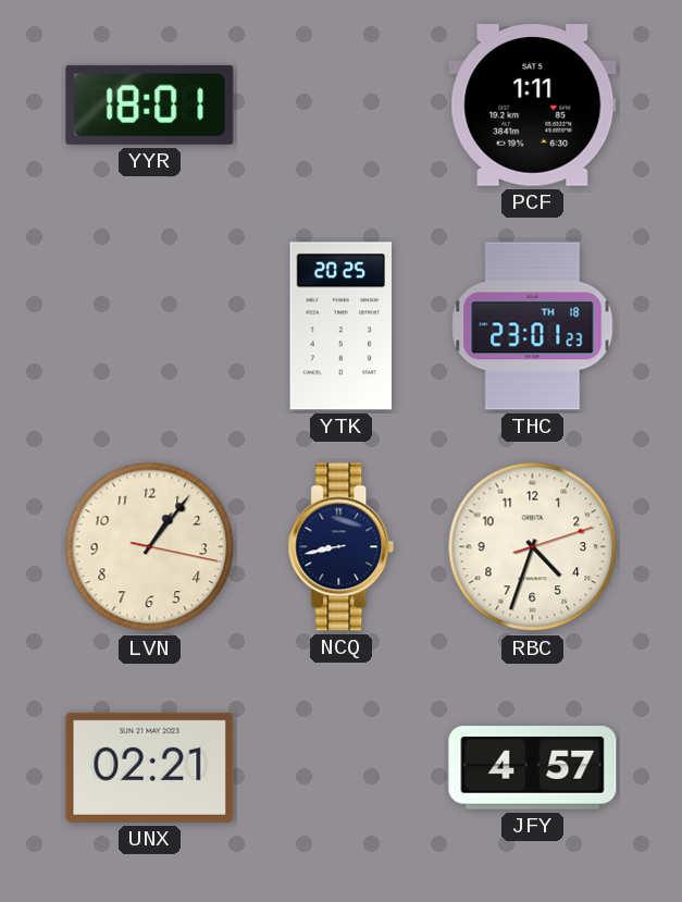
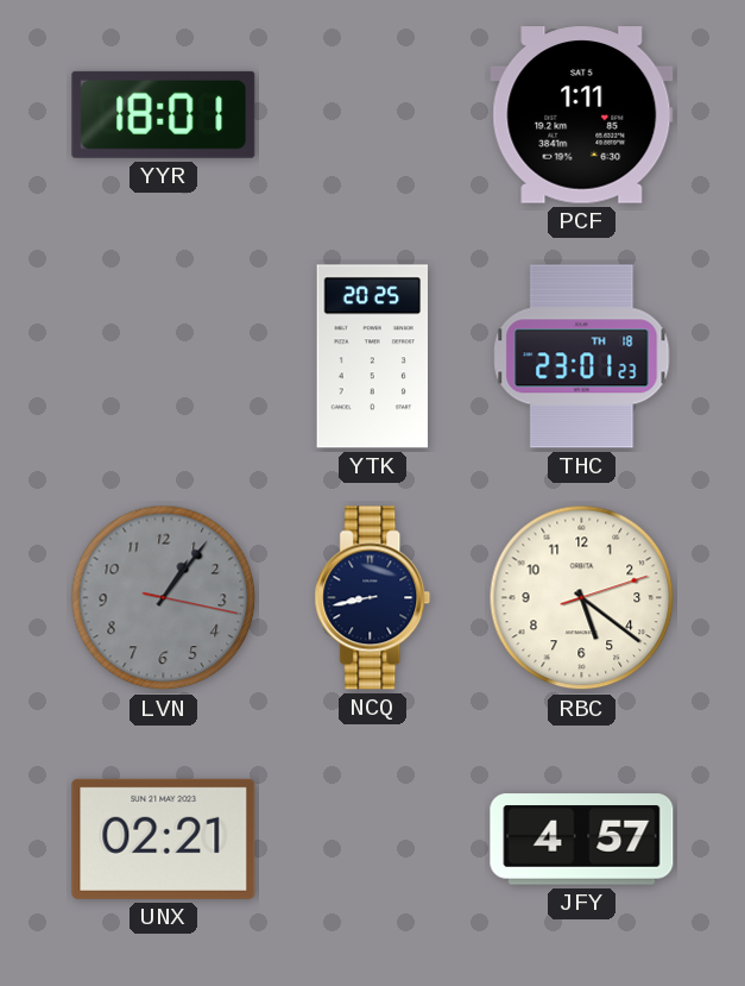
LVN dial: cream -> grey (164, 598)
RBC: 4:33 -> 5:21 (582, 598)
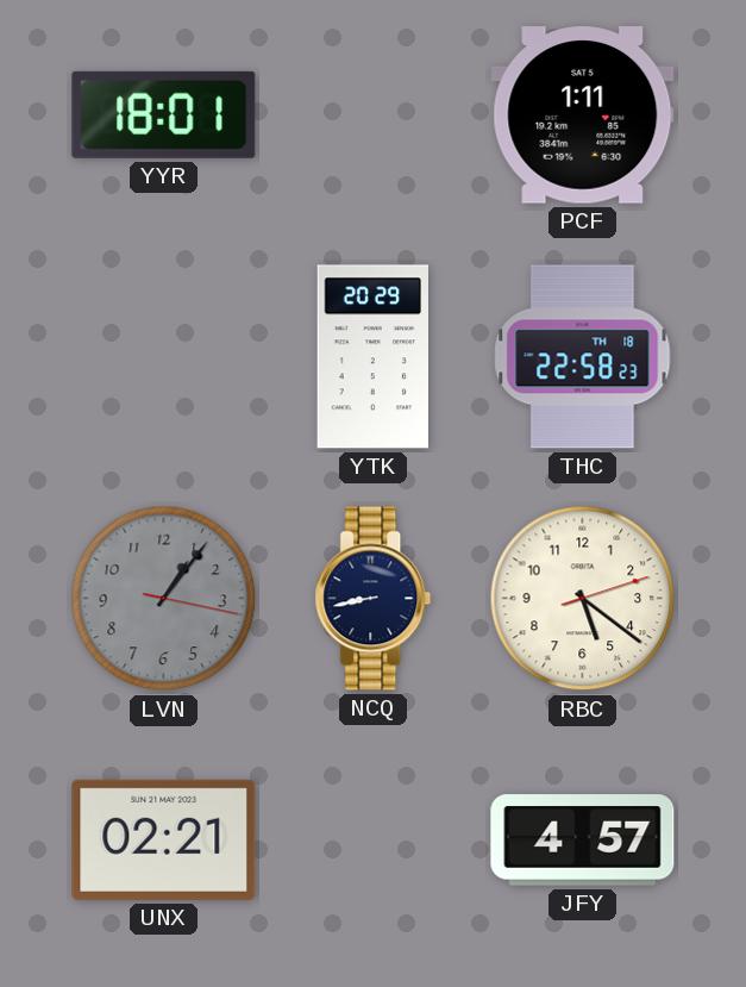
YTK: 20:25 -> 20:29 (372, 357)
THC: 23:01 -> 22:58 (583, 357)
